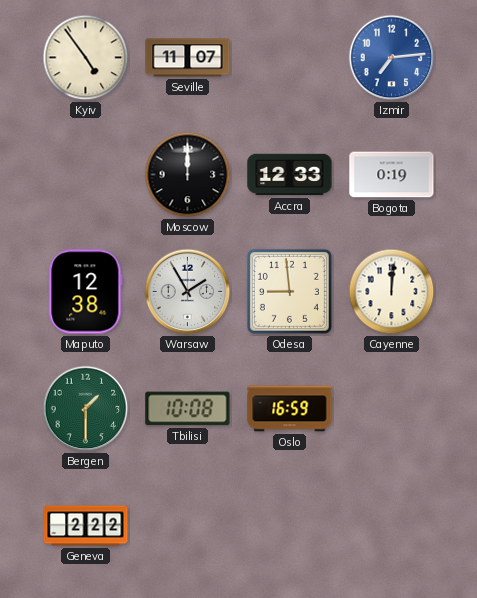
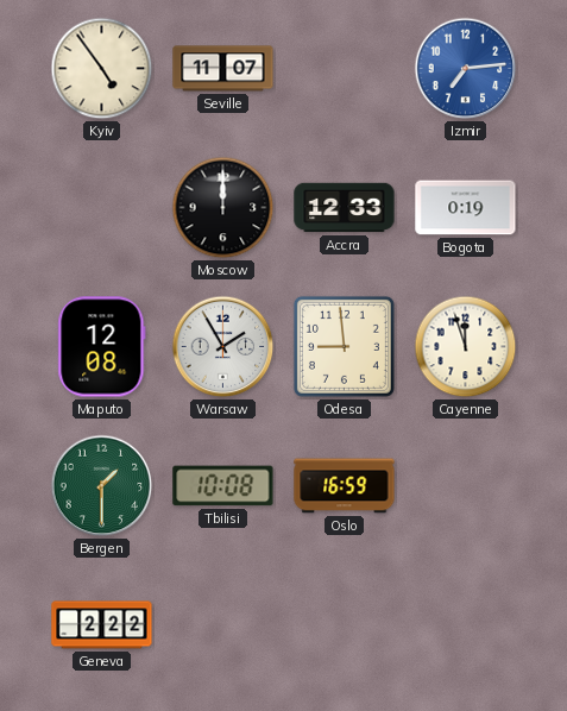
Maputo: 12:38 -> 12:08 (102, 347)
Cayenne: 12:01 -> 11:57 (466, 347)
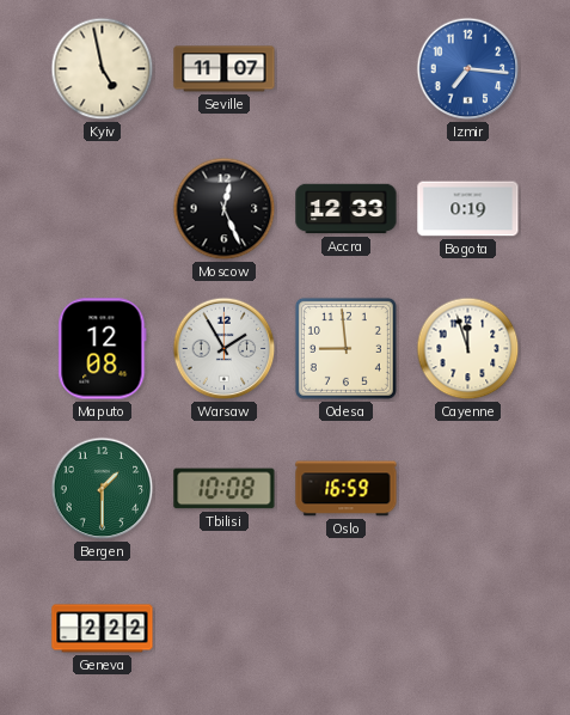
Kyiv: 4:54 -> 4:58 (103, 69)
Izmir: 7:14 -> 7:16 (468, 69)
Moscow: 12:00 -> 12:26 (225, 209)
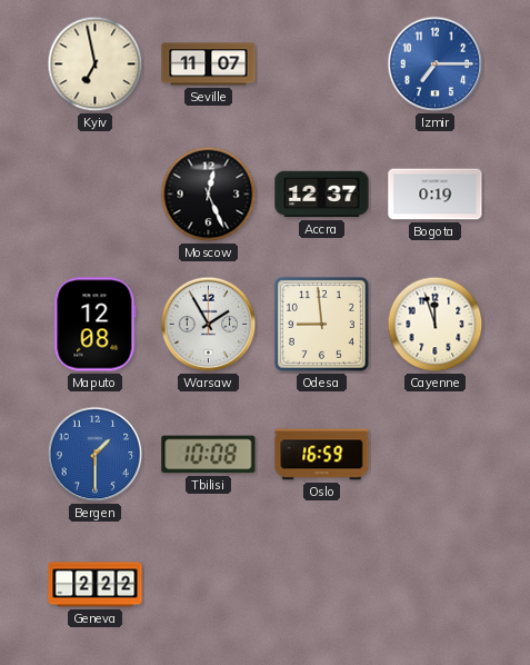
Kyiv: 4:58 -> 6:58 (96, 64)
Izmir: 7:16 -> 7:15 (436, 64)
Accra: 12:33 -> 12:37 (322, 195)
Bergen dial: green -> blue (96, 455)
